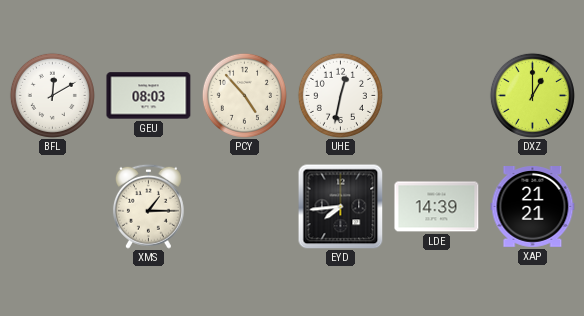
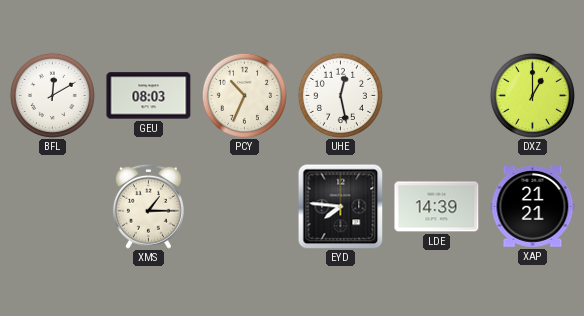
PCY: 4:53 -> 10:34 (244, 95)
UHE: 12:32 -> 12:28 (340, 95)
EYD: 7:44 -> 7:46 (340, 206)
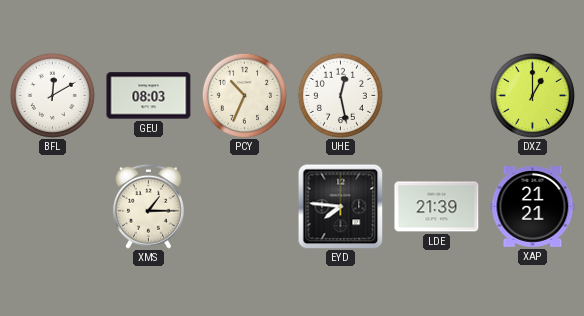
LDE: 14:39 -> 21:39 (437, 207)
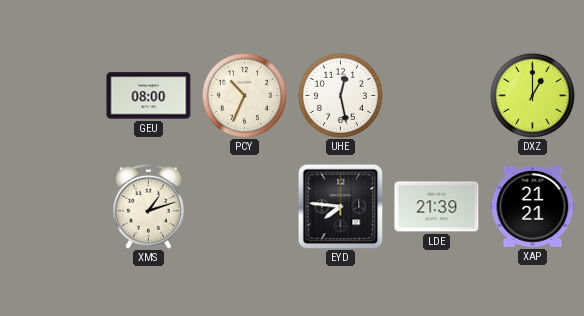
BFL: 12:10 -> none (52, 95)
GEU: 08:03 -> 08:00 (149, 96)
XMS: 1:15 -> 1:12 (148, 206)
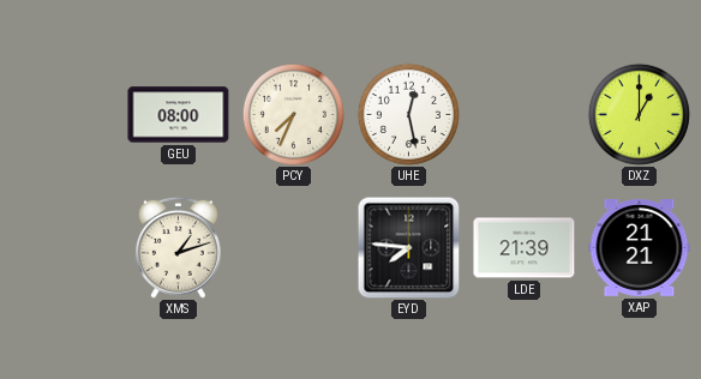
PCY: 10:34 -> 7:34 (293, 114)
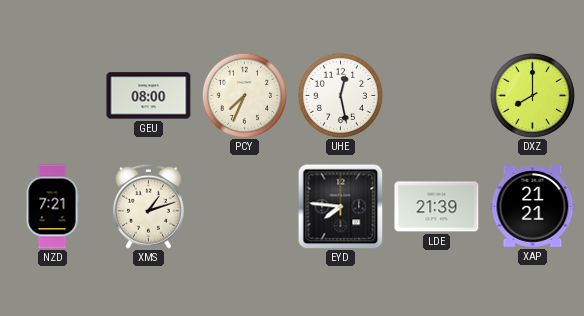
DXZ: 1:00 -> 8:00 (532, 95)
NZD: none -> 7:21 (52, 207)
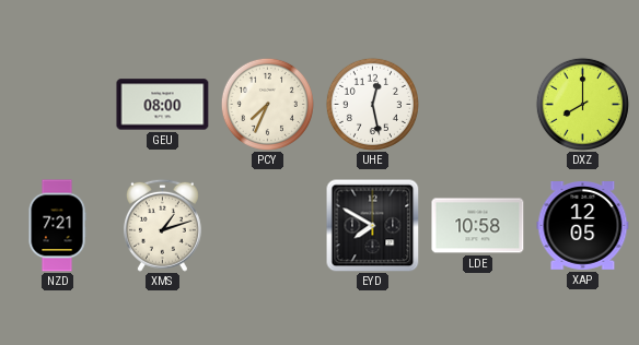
EYD: 7:46 -> 7:50 (372, 225)
LDE: 21:39 -> 10:58 (478, 226)
XAP: 21:21 -> 12:05 (583, 226)
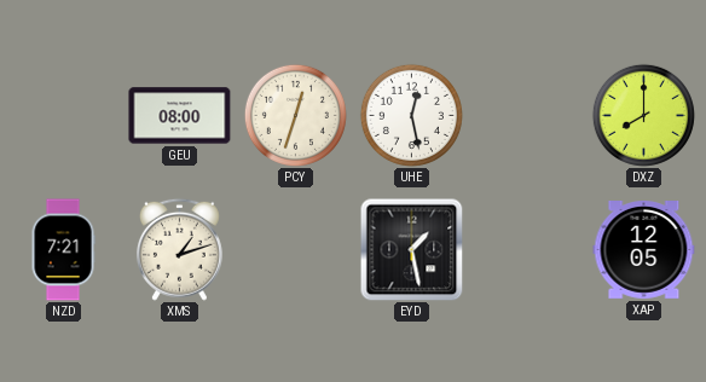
PCY: 7:34 -> 12:33 (295, 115)
EYD: 7:50 -> 1:28 (411, 249)
LDE: 10:58 -> none (478, 226)
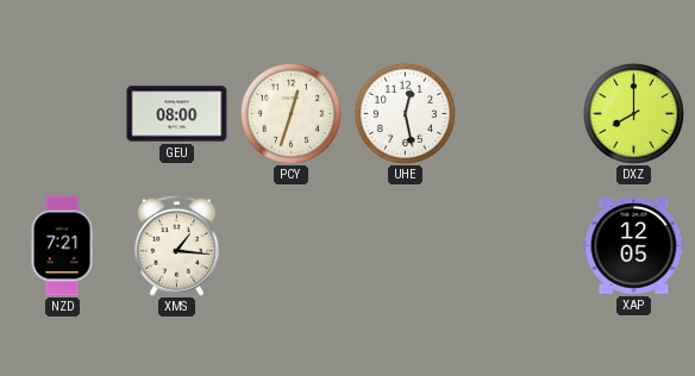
XMS: 1:12 -> 1:16 (176, 245)
EYD: 1:28 -> none (411, 249)
